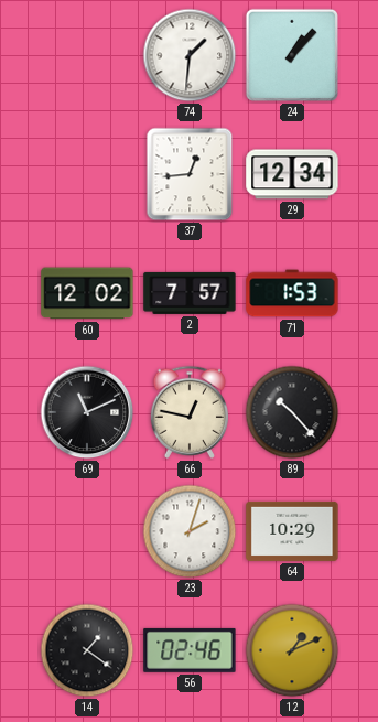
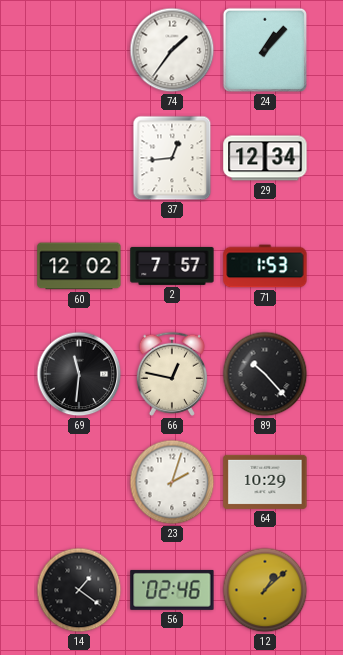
74: 1:31 -> 1:36 (172, 50)
69: 11:11 -> 11:31 (79, 374)
12: 1:11 -> 1:08 (265, 590)
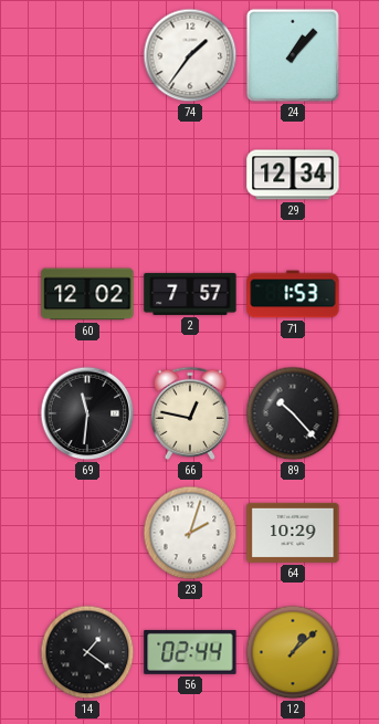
37: 12:44 -> none (172, 158)
56: 02:46 -> 02:44 (190, 652)
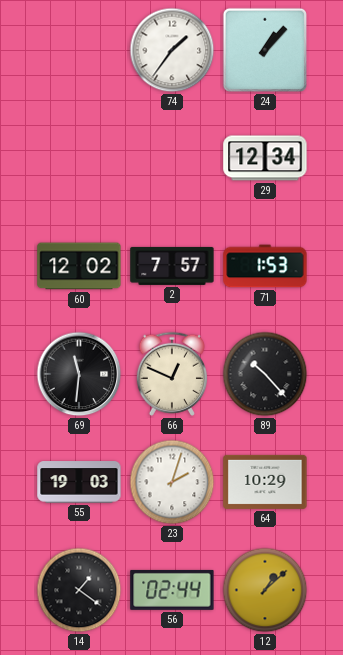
66: 12:47 -> 12:49 (172, 374)
55: none -> 19:03 (79, 482)
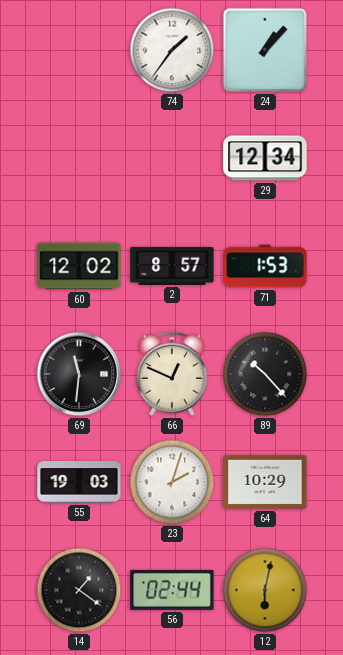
2: 7:57 -> 8:57 (172, 266)
12: 1:08 -> 6:02 (265, 590)
